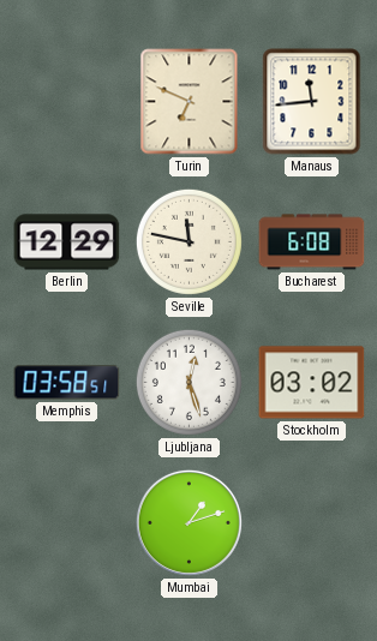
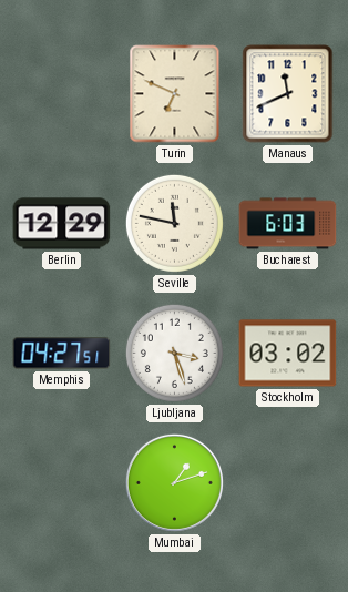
Manaus: 11:44 -> 11:41 (288, 94)
Bucharest: 6:08 -> 6:03 (288, 224)
Memphis: 03:58 -> 04:27 (62, 354)
Ljubljana: 12:27 -> 3:27 (174, 353)
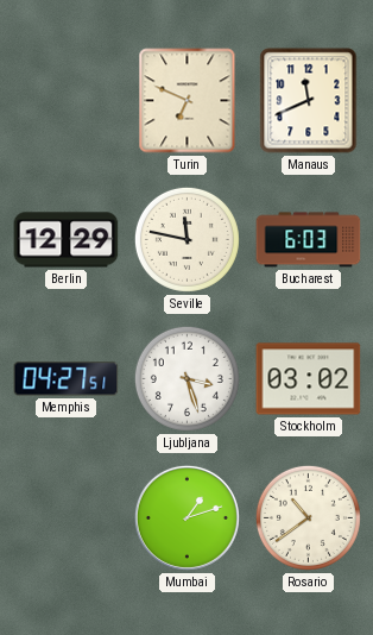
Rosario: none -> 10:39 (308, 517)
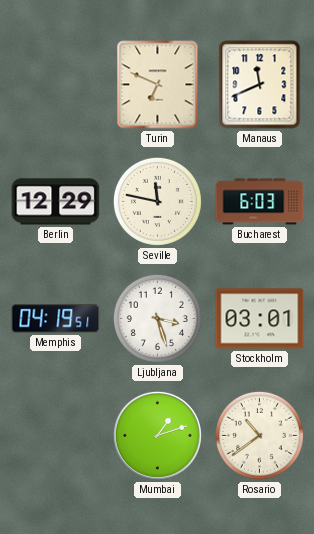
Memphis: 04:27 -> 04:19 (56, 319)
Stockholm: 03:02 -> 03:01 (260, 319)
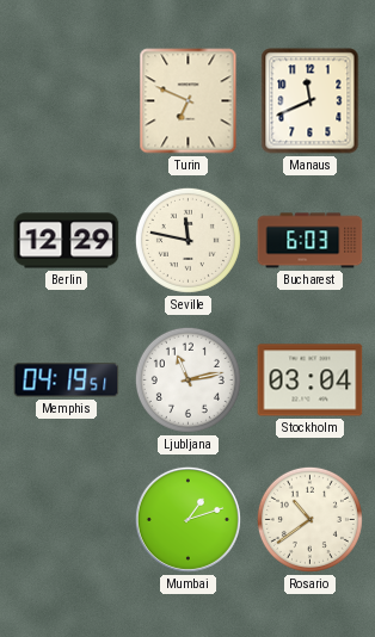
Ljubljana: 3:27 -> 11:13 (187, 379)
Stockholm: 03:01 -> 03:04 (311, 381)
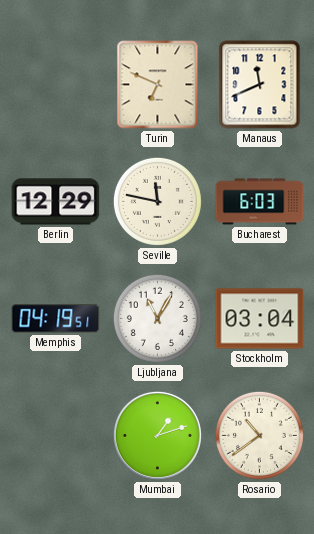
Ljubljana: 11:13 -> 11:05 (157, 318)
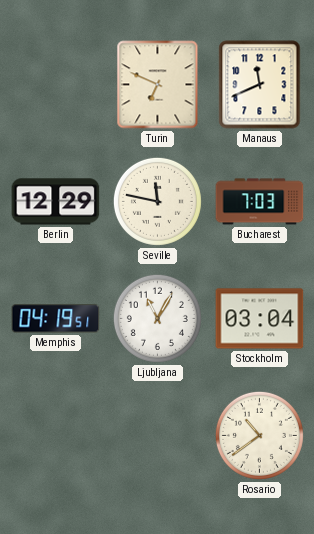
Bucharest: 6:03 -> 7:03 (260, 202)
Mumbai: 1:12 -> none (157, 435)
